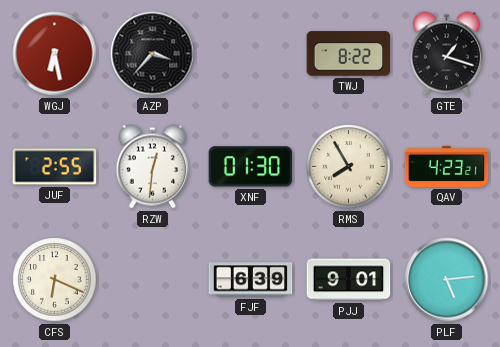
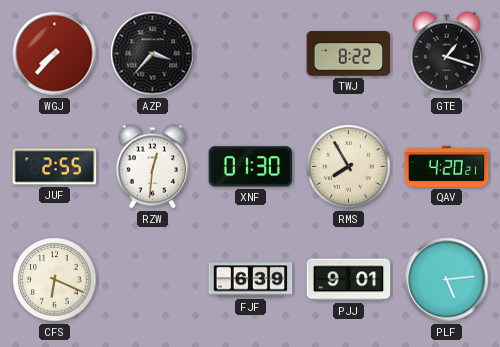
WGJ: 6:28 -> 7:37 (55, 54)
QAV: 4:23 -> 4:20 (447, 166)
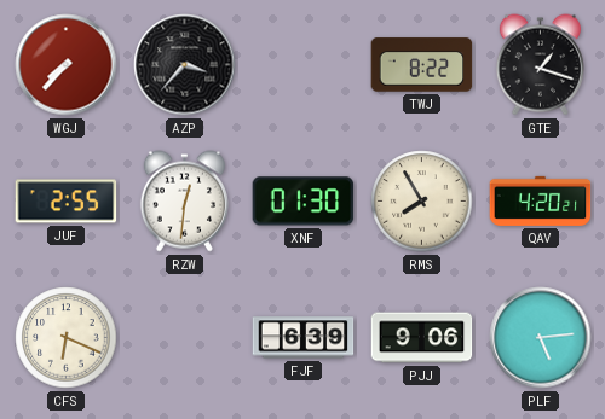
PJJ: 9:01 -> 9:06 (422, 338)
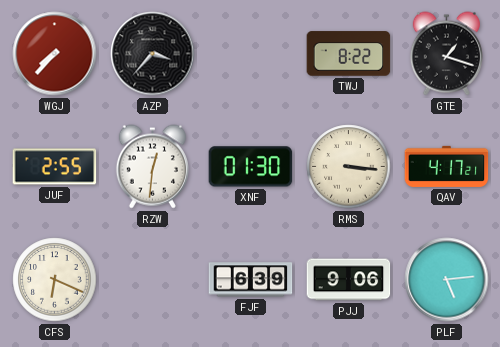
RMS: 7:55 -> 3:16 (349, 167)
QAV: 4:20 -> 4:17 (447, 166)
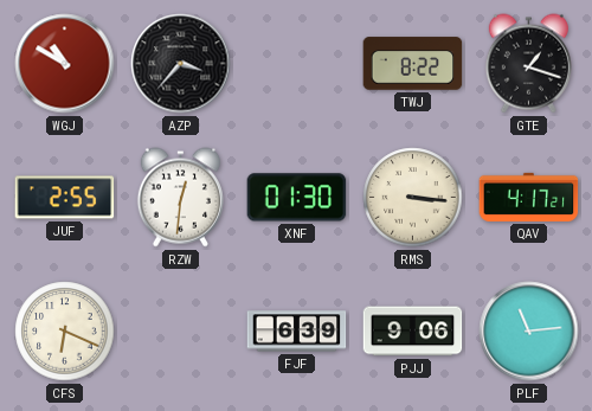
WGJ: 7:37 -> 10:50 (65, 64)
PLF: 5:14 -> 11:14 (529, 332)
